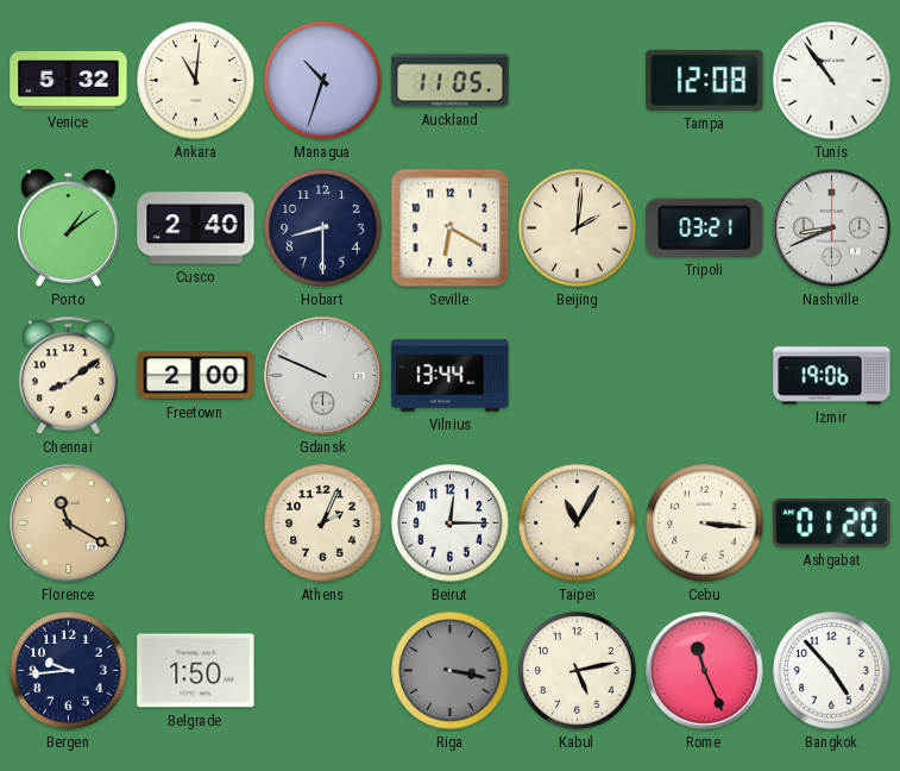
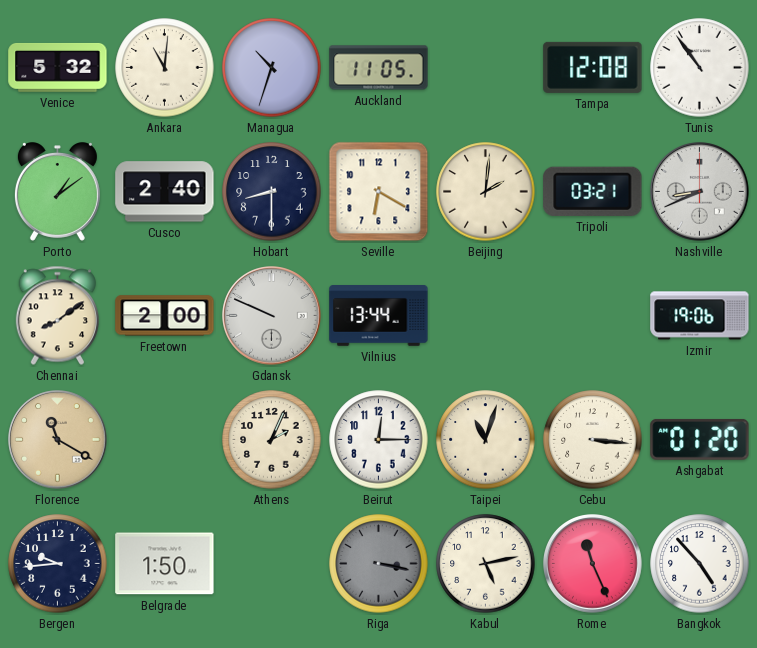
Taipei: 11:05 -> 11:03 (486, 440)
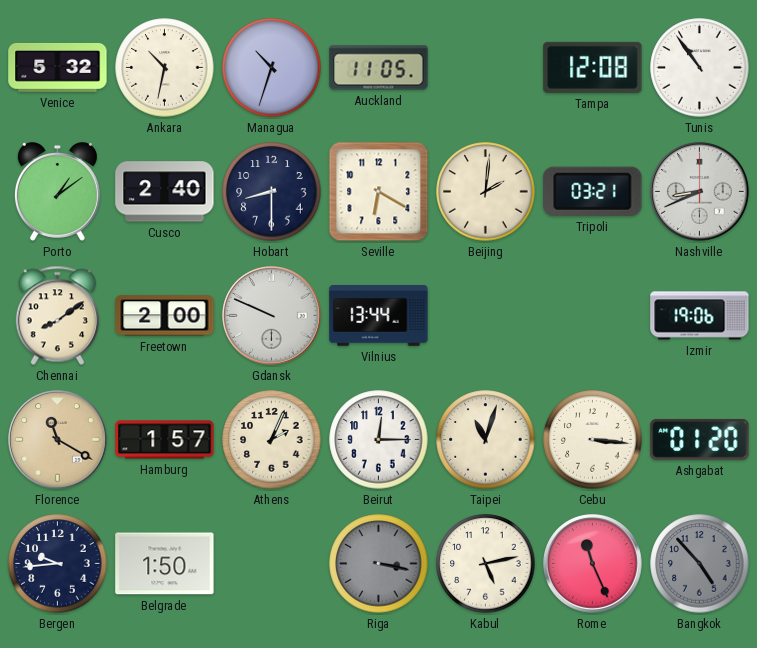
Ankara: 11:01 -> 10:32 (165, 68)
Hamburg: none -> 1:57 (165, 440)
Bangkok dial: white -> grey (700, 564)
